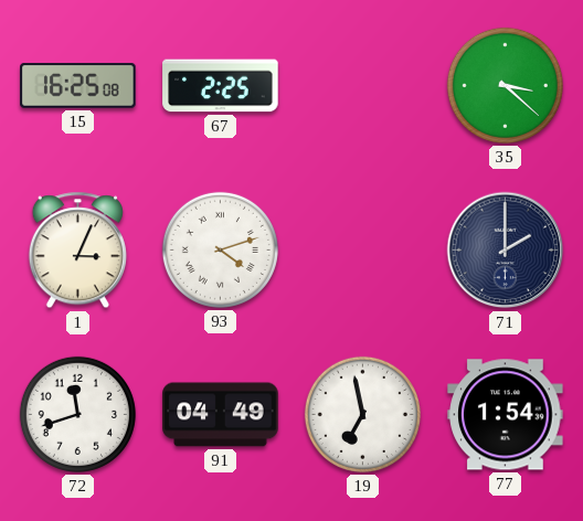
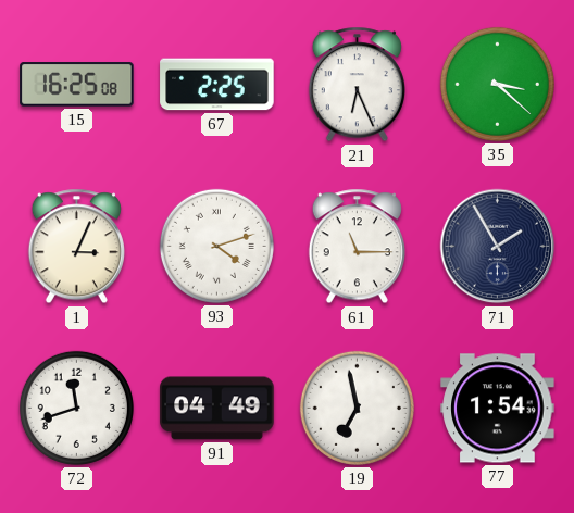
21: none -> 6:26 (357, 85)
61: none -> 11:15 (357, 247)
71: 2:00 -> 1:55 (498, 247)
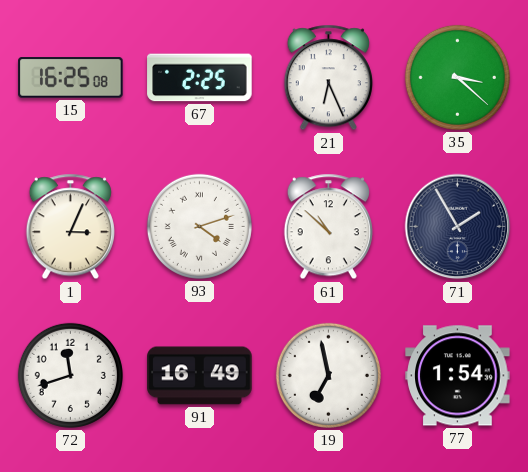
61: 11:15 -> 10:52 (328, 227)
91: 04:49 -> 16:49 (200, 376)
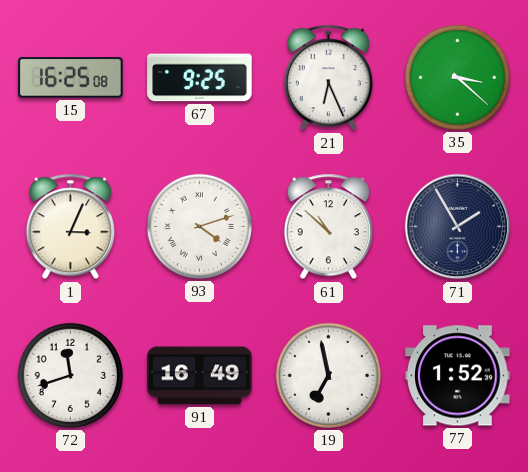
67: 2:25 -> 9:25 (200, 78)
77: 1:54 -> 1:52 (458, 376)
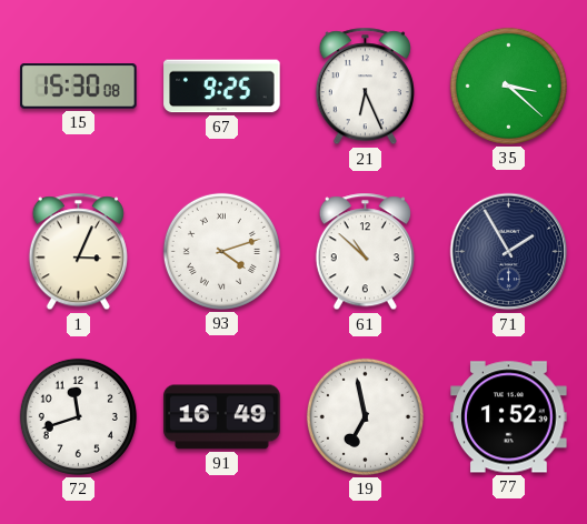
15: 16:25 -> 15:30 (79, 87)
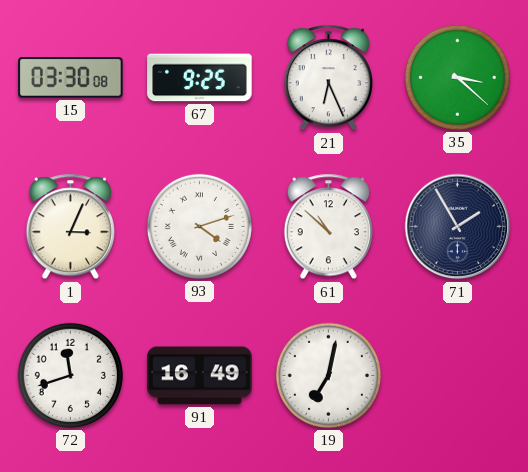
15: 15:30 -> 03:30 (71, 78)
19: 6:58 -> 7:02 (328, 375)
77: 1:52 -> none (509, 417)
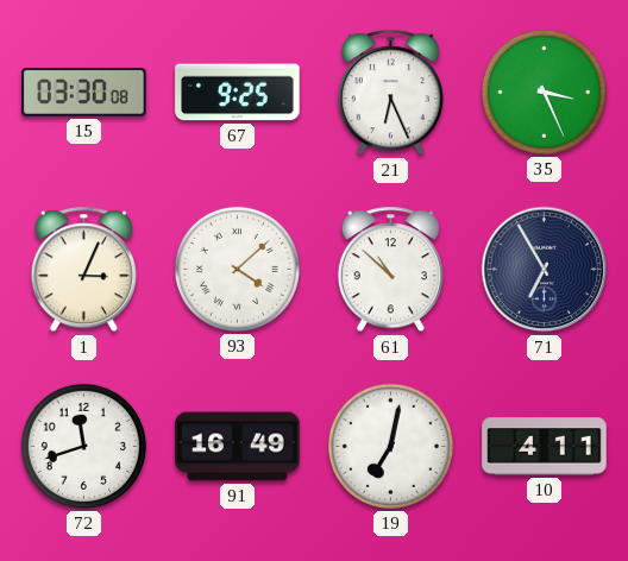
35: 3:22 -> 3:26 (544, 92)
93: 4:12 -> 4:08 (237, 269)
71: 1:55 -> 6:55 (545, 270)
10: none -> 4:11 (545, 447)
